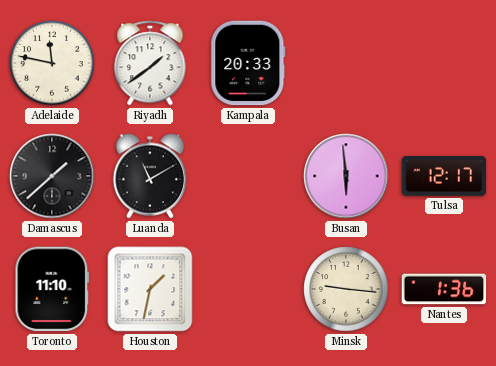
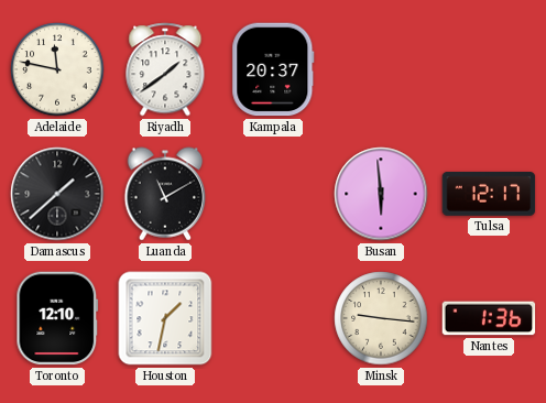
Kampala: 20:33 -> 20:37 (273, 69)
Toronto: 11:10 -> 12:10 (57, 318)
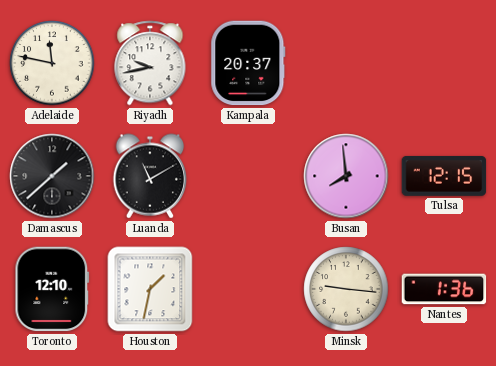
Riyadh: 1:39 -> 9:43 (150, 63)
Busan: 5:59 -> 7:59 (346, 176)
Tulsa: 12:17 -> 12:15 (444, 176)
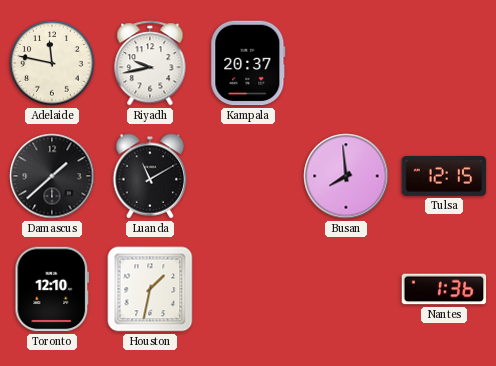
Minsk: 9:16 -> none (346, 289)
